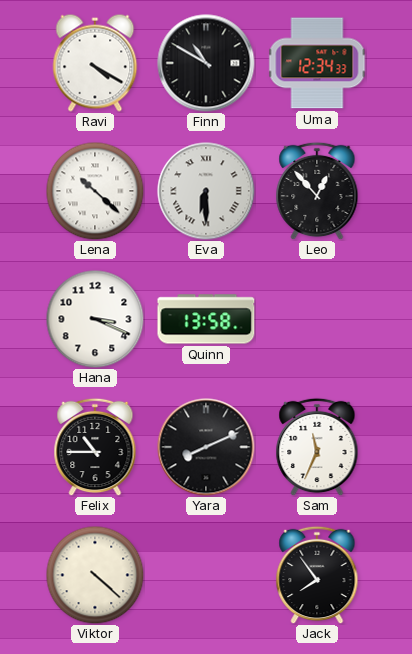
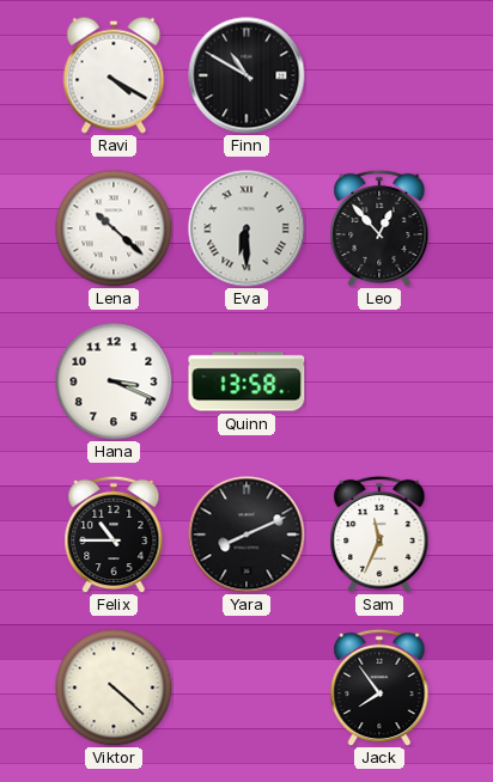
Uma: 12:34 -> none (317, 63)
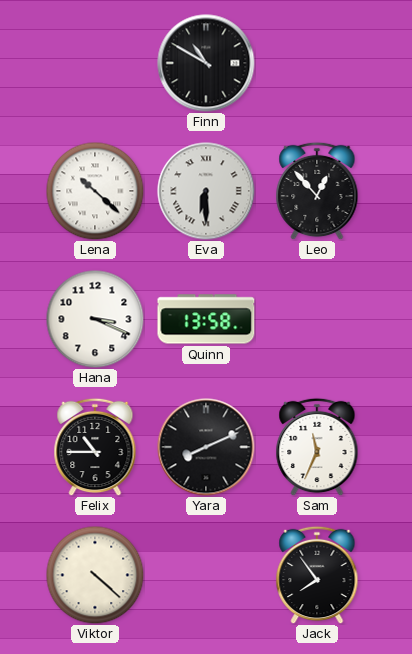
Ravi: 4:20 -> none (114, 75)
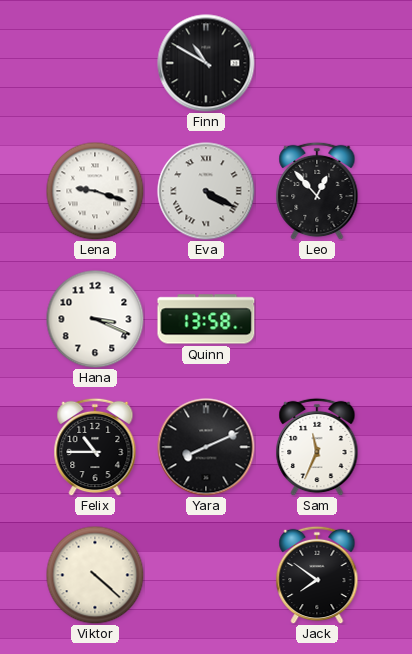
Lena: 10:22 -> 9:18 (95, 191)
Eva: 6:30 -> 4:20 (206, 191)
Jack: 7:54 -> 7:51 (317, 575)
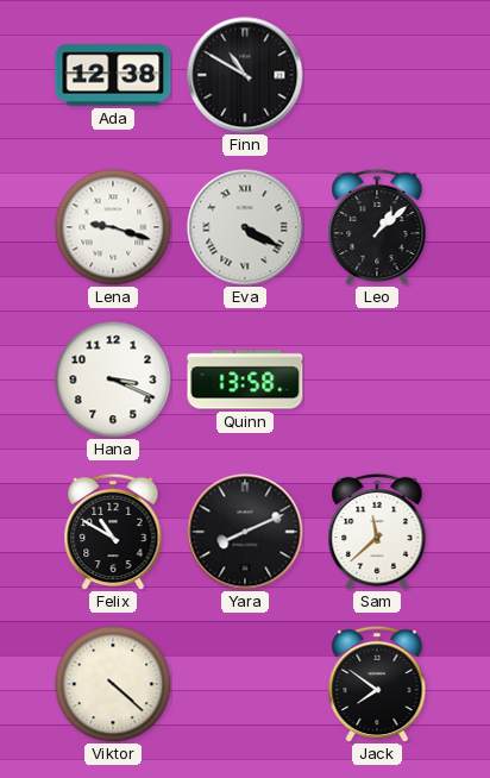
Ada: none -> 12:38 (113, 75)
Leo: 12:53 -> 1:08 (377, 227)
Felix: 10:45 -> 10:50 (113, 532)
Sam: 11:34 -> 11:38 (377, 532)
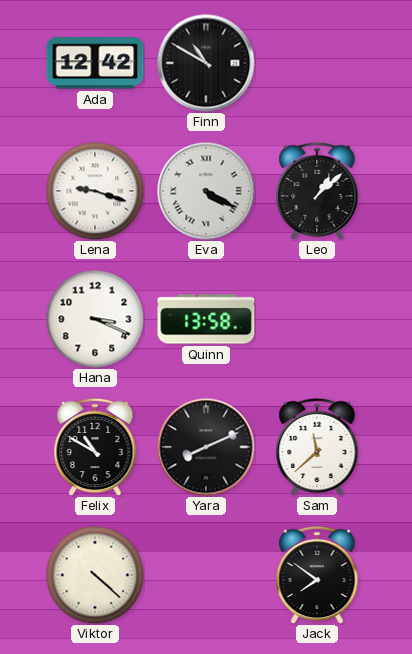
Ada: 12:38 -> 12:42 (95, 63)
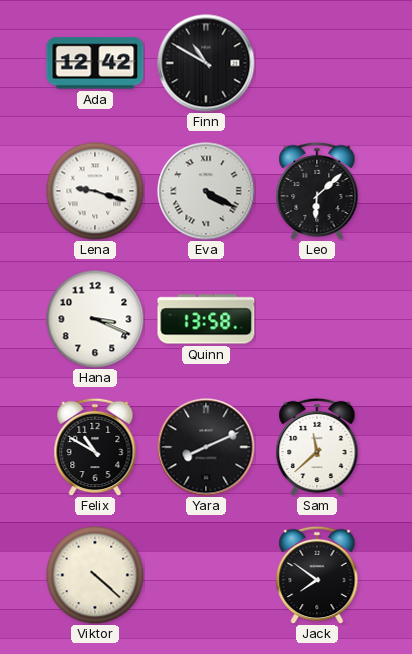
Leo: 1:08 -> 6:08 (317, 191)
